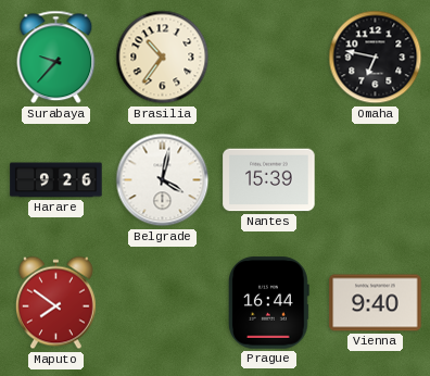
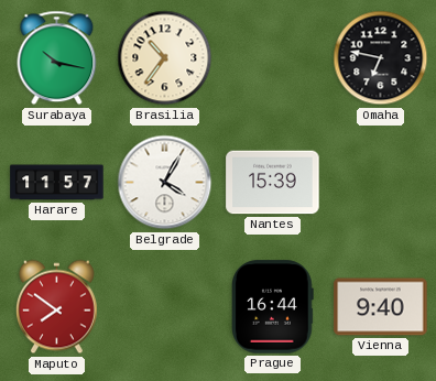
Surabaya: 9:37 -> 10:17 (57, 58)
Harare: 9:26 -> 11:57 (57, 183)
Belgrade: 4:02 -> 4:05 (165, 183)
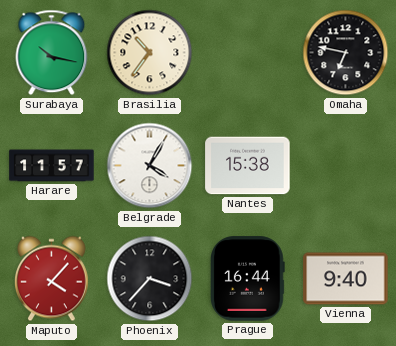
Nantes: 15:39 -> 15:38 (248, 166)
Maputo: 7:51 -> 4:07 (51, 279)
Phoenix: none -> 3:37 (150, 279)
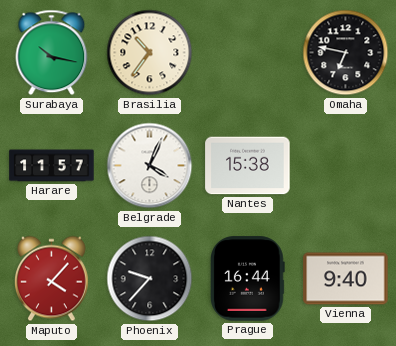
Belgrade: 4:05 -> 4:04 (150, 166)
Phoenix: 3:37 -> 9:37 (150, 279)
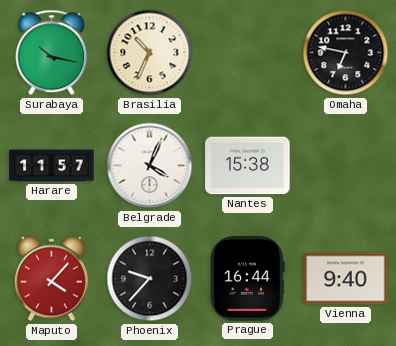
Brasilia: 10:36 -> 10:34 (150, 53)
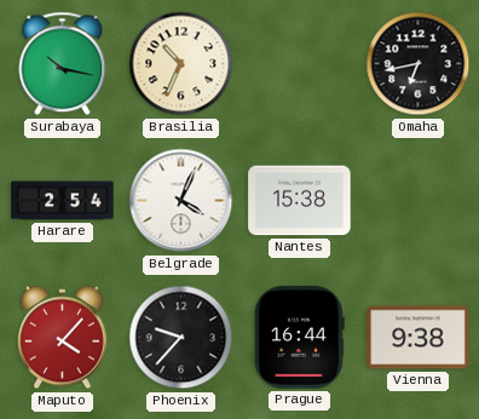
Omaha: 6:47 -> 6:43 (419, 64)
Harare: 11:57 -> 2:54 (63, 201)
Vienna: 9:40 -> 9:38 (419, 338)
